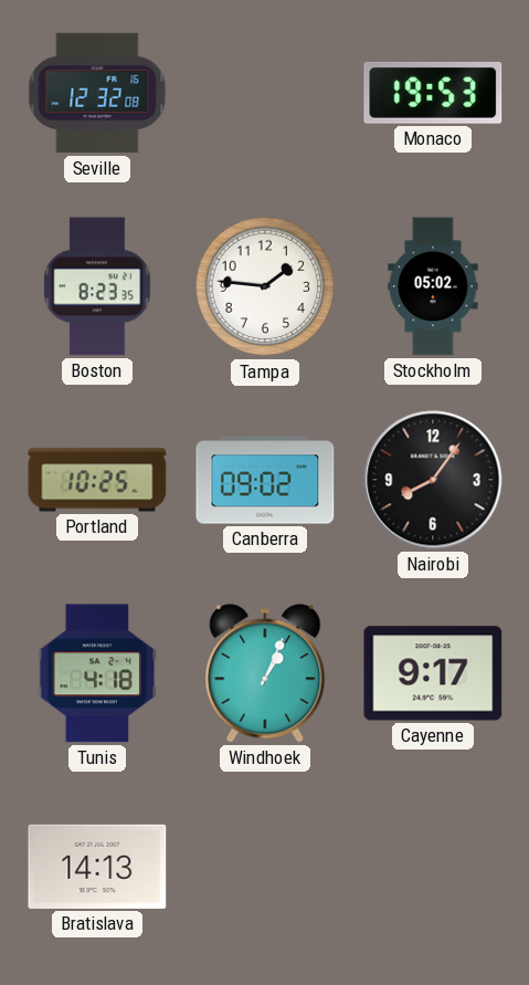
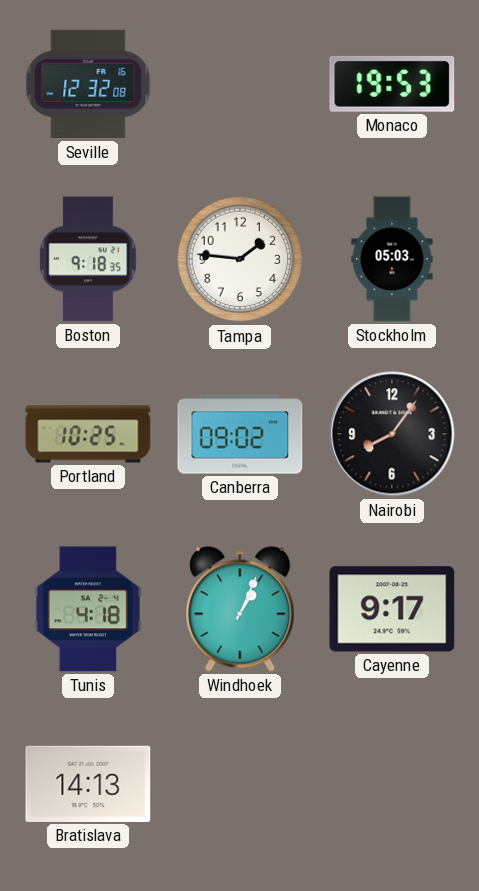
Boston: 8:23 -> 9:18 (89, 259)
Stockholm: 05:02 -> 05:03 (392, 259)
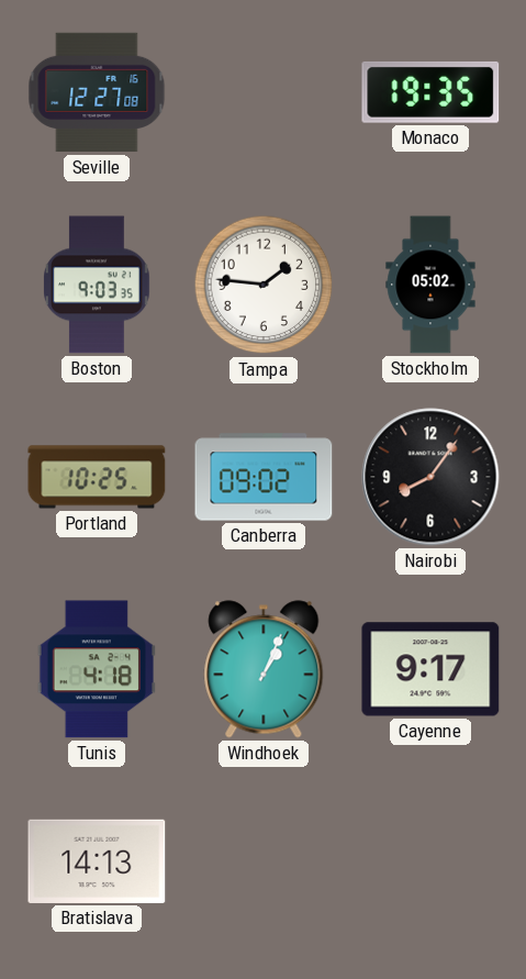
Seville: 12:32 -> 12:27 (97, 92)
Monaco: 19:53 -> 19:35 (430, 92)
Boston: 9:18 -> 9:03 (98, 285)
Stockholm: 05:03 -> 05:02 (430, 285)
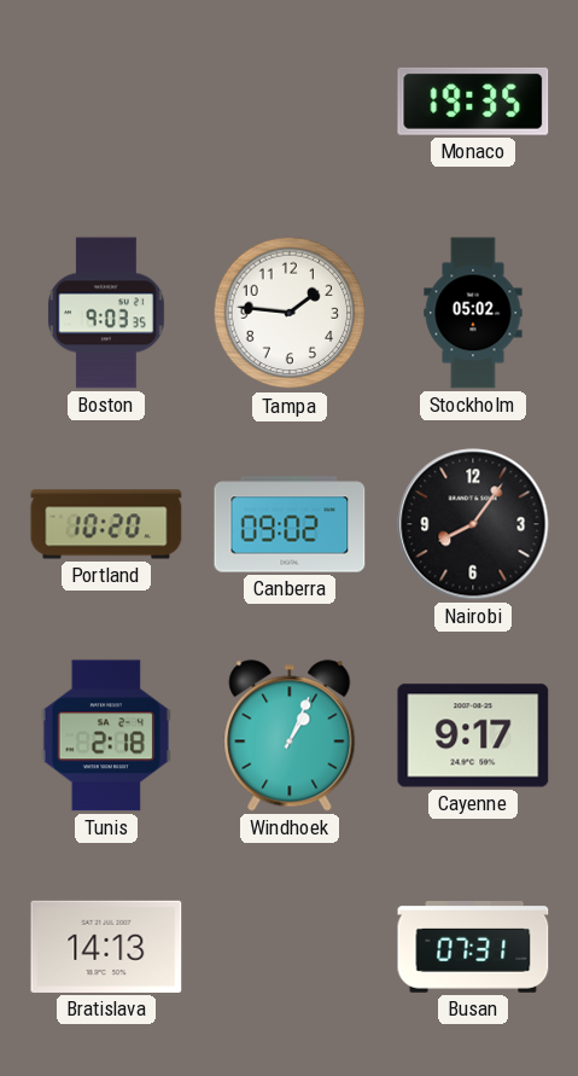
Seville: 12:27 -> none (97, 92)
Portland: 10:25 -> 10:20 (106, 524)
Tunis: 4:18 -> 2:18 (106, 735)
Busan: none -> 07:31 (473, 948)
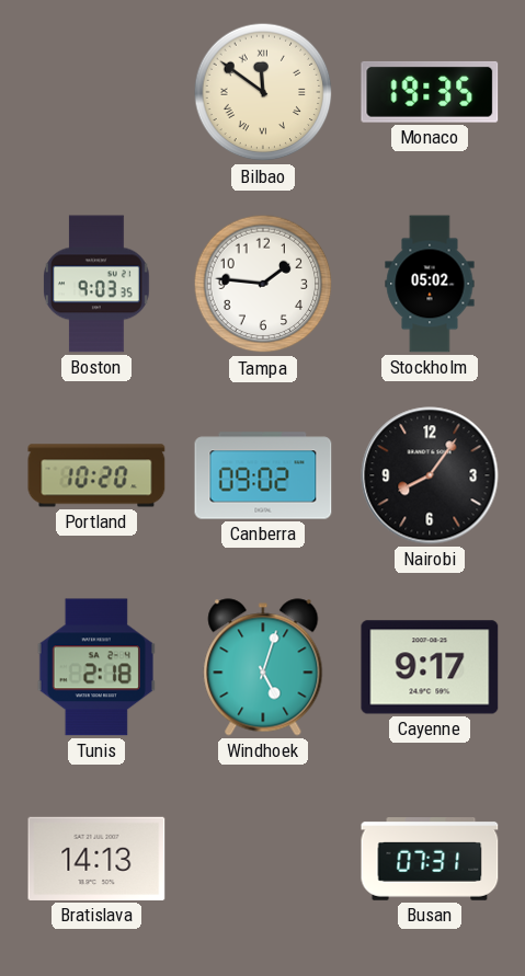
Bilbao: none -> 11:51 (263, 92)
Windhoek: 1:04 -> 5:03 (263, 667)
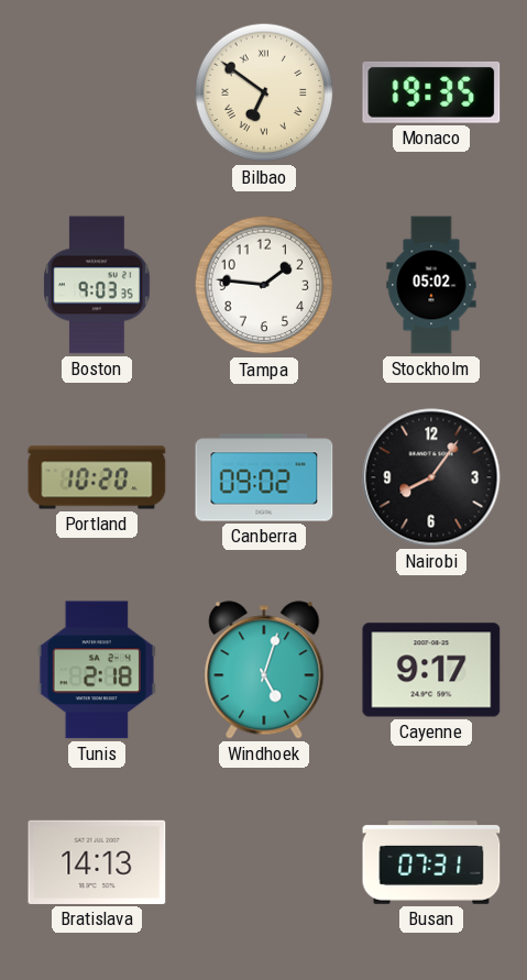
Bilbao: 11:51 -> 6:51 (264, 92)
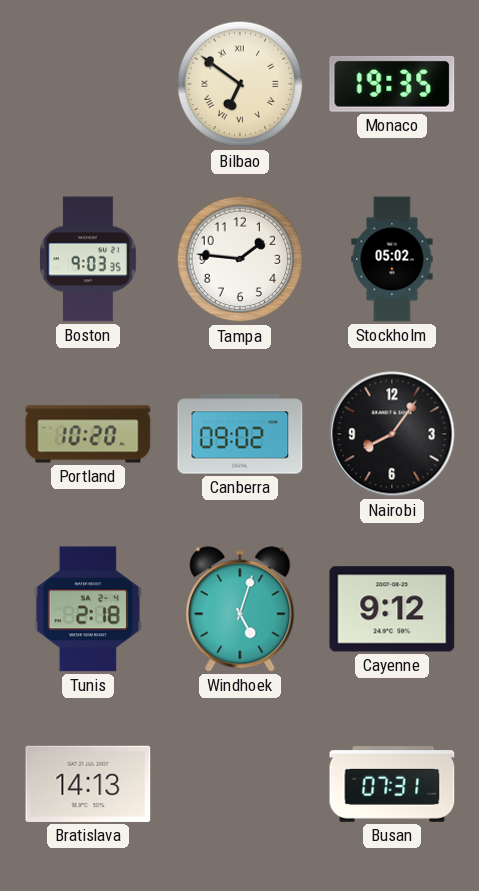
Cayenne: 9:17 -> 9:12 (392, 609)
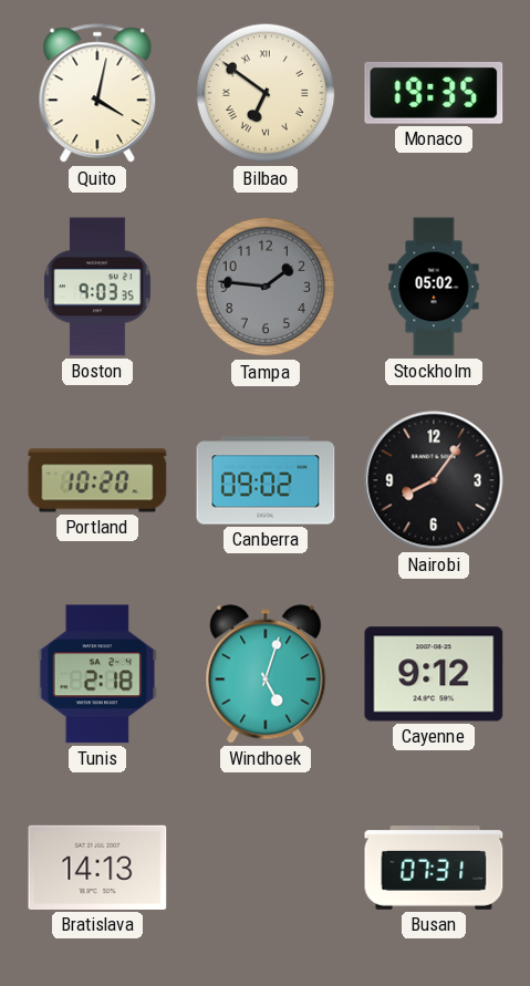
Quito: none -> 4:02 (97, 94)
Tampa dial: white -> grey (266, 287)
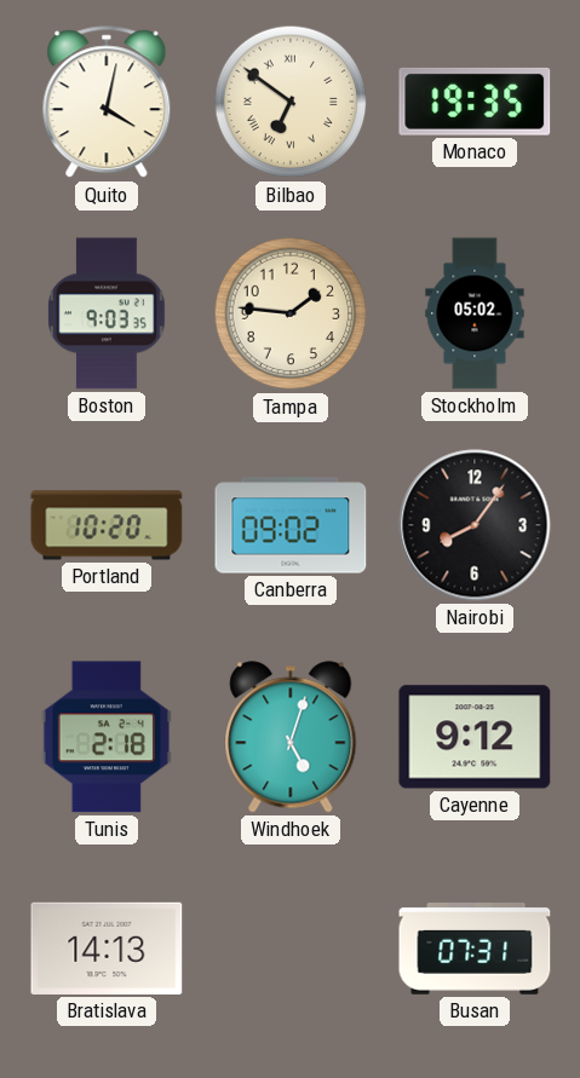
Tampa dial: grey -> cream (291, 313)
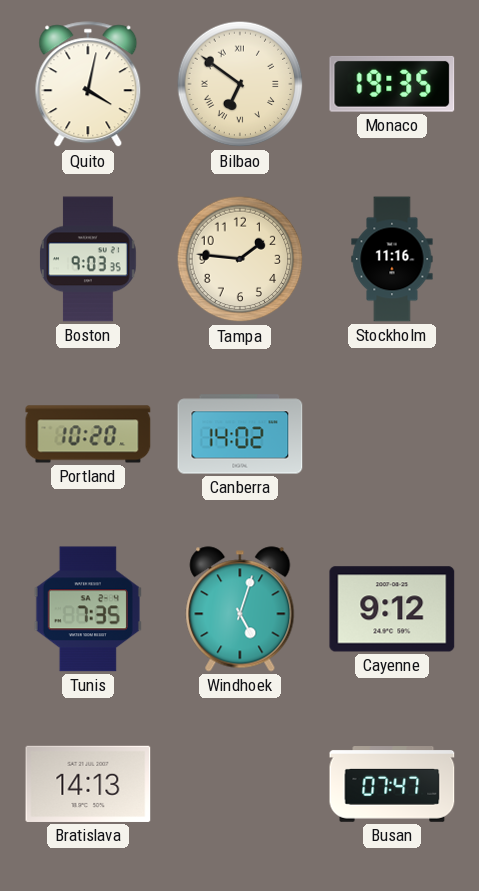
Stockholm: 05:02 -> 11:16 (392, 259)
Canberra: 09:02 -> 14:02 (240, 434)
Nairobi: 8:06 -> none (475, 525)
Tunis: 2:18 -> 7:35 (88, 609)
Busan: 07:31 -> 07:47 (392, 785)
